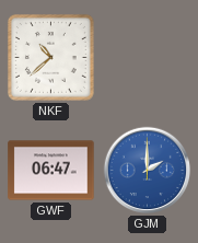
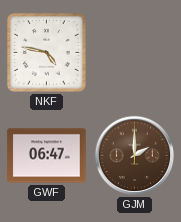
NKF: 10:38 -> 4:47 (46, 52)
GJM dial: blue -> brown (135, 156)
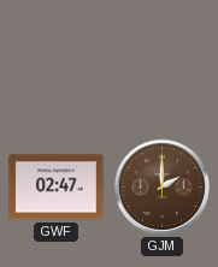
NKF: 4:47 -> none (46, 52)
GWF: 06:47 -> 02:47 (57, 188)
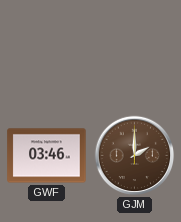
GWF: 02:47 -> 03:46 (47, 156)
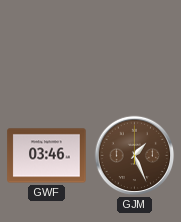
GJM: 2:00 -> 1:26 (135, 156)
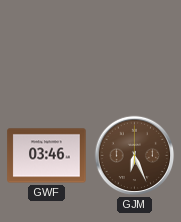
GJM: 1:26 -> 6:26 (135, 156)
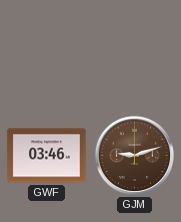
GJM: 6:26 -> 9:12 (135, 156)
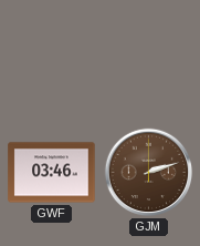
GJM: 9:12 -> 2:12 (149, 173)
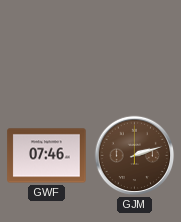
GWF: 03:46 -> 07:46 (47, 156)
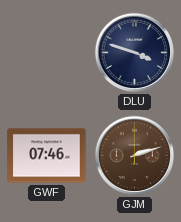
DLU: none -> 3:48 (135, 53)
